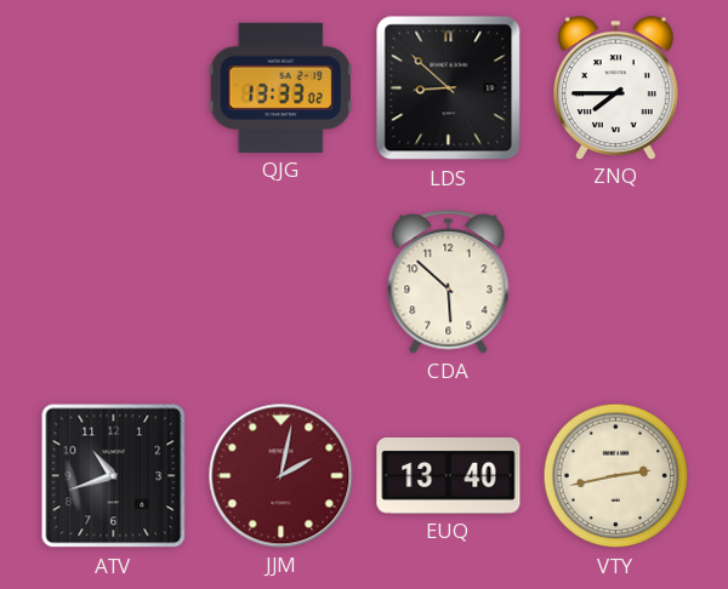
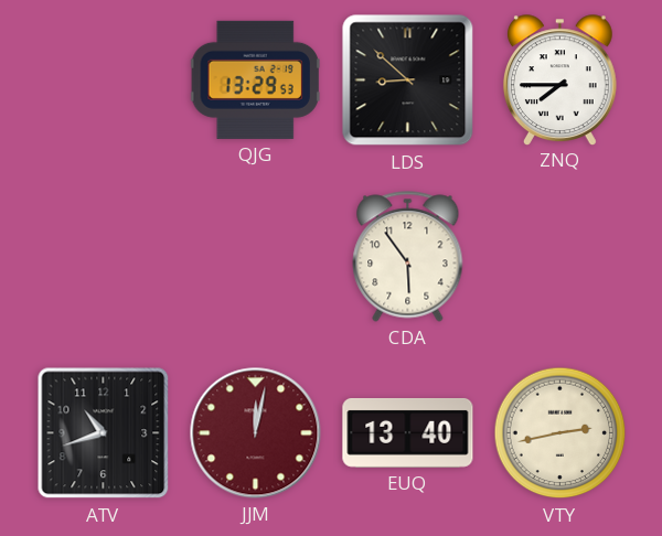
QJG: 13:33 -> 13:29 (255, 79)
CDA: 5:52 -> 5:54 (408, 257)
JJM: 2:02 -> 12:02 (256, 433)
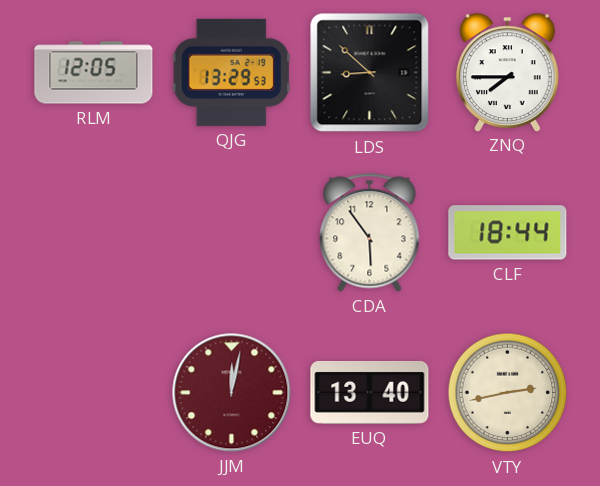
RLM: none -> 12:05 (94, 73)
CLF: none -> 18:44 (508, 233)
ATV: 10:42 -> none (104, 433)
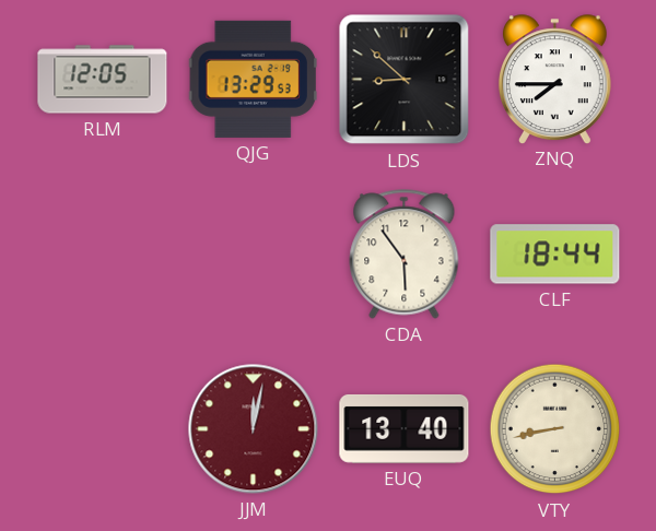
VTY: 2:43 -> 8:43 (555, 429)
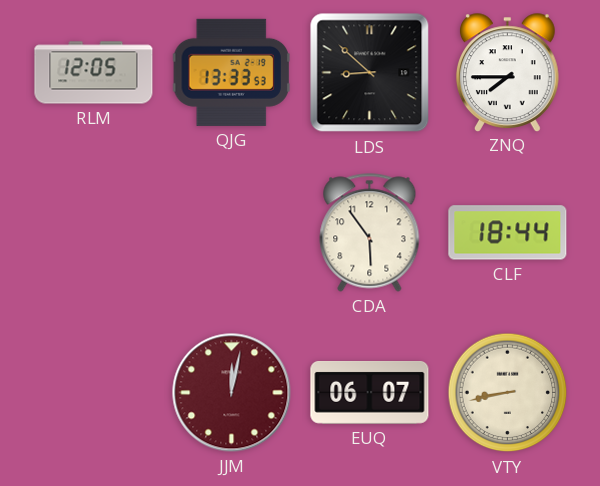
QJG: 13:29 -> 13:33 (231, 72)
EUQ: 13:40 -> 06:07 (370, 392)
